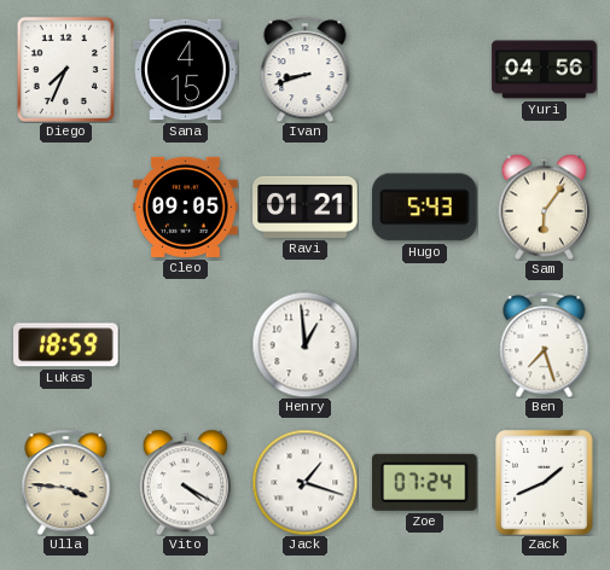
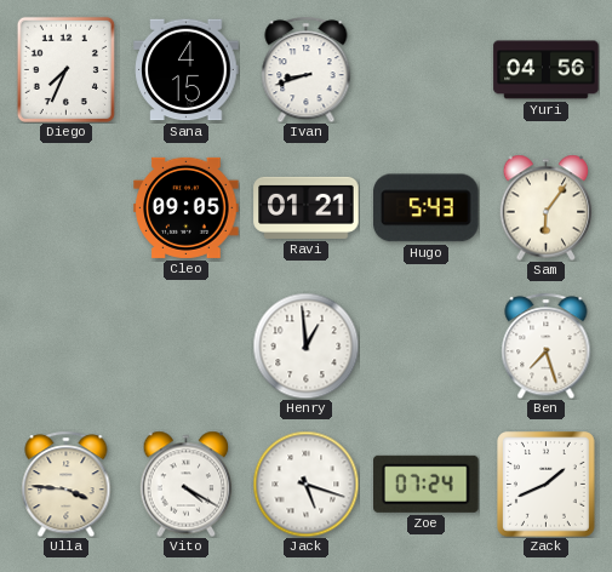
Lukas: 18:59 -> none (66, 345)
Jack: 1:18 -> 5:18 (305, 484)
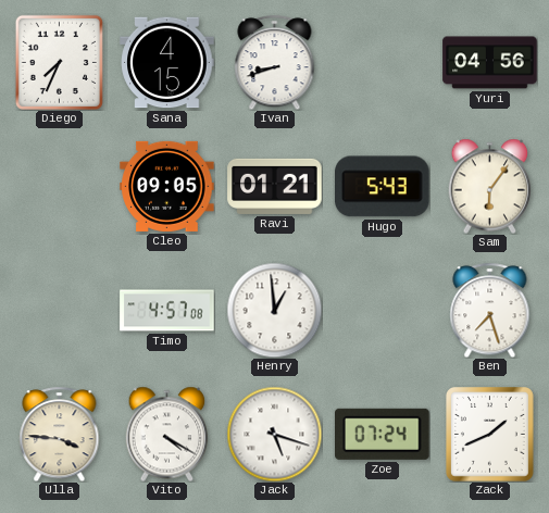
Timo: none -> 4:57 (167, 311)
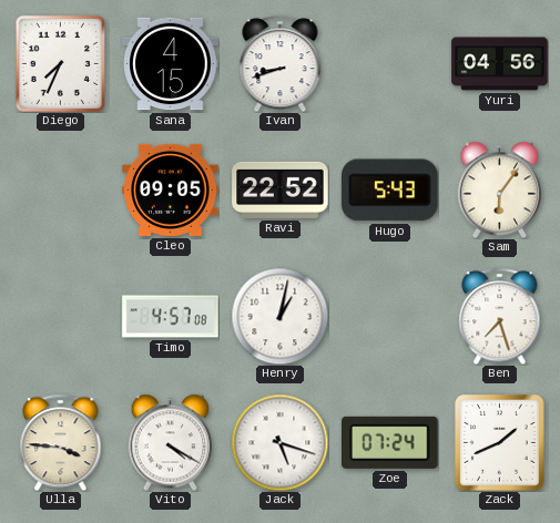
Ravi: 01:21 -> 22:52 (281, 189)
Henry: 12:59 -> 1:02 (279, 316)
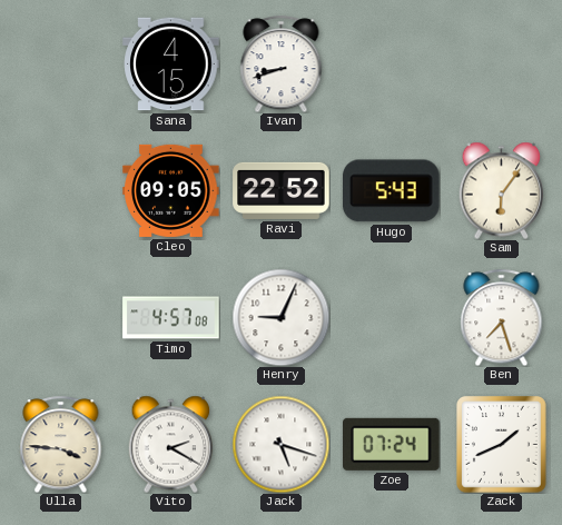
Diego: 7:34 -> none (60, 63)
Yuri: 04:56 -> none (500, 64)
Henry: 1:02 -> 9:04 (280, 317)
Vito: 4:20 -> 2:20 (171, 444)
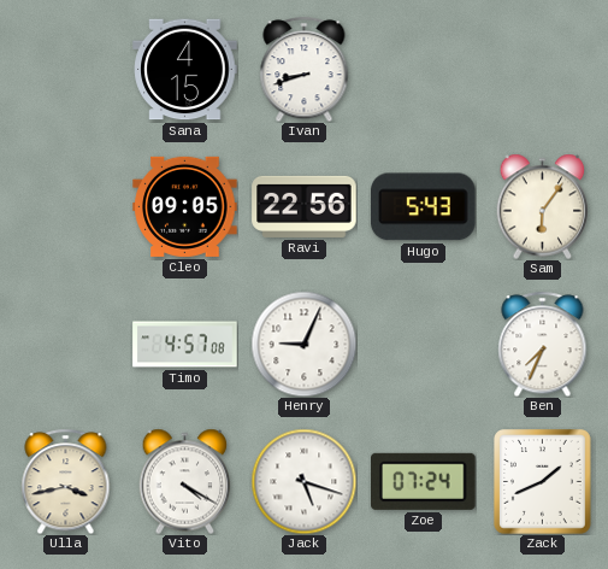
Ravi: 22:52 -> 22:56 (305, 206)
Ben: 7:27 -> 7:34 (543, 344)
Ulla: 3:46 -> 3:43 (66, 481)
Vito: 2:20 -> 4:20 (185, 481)
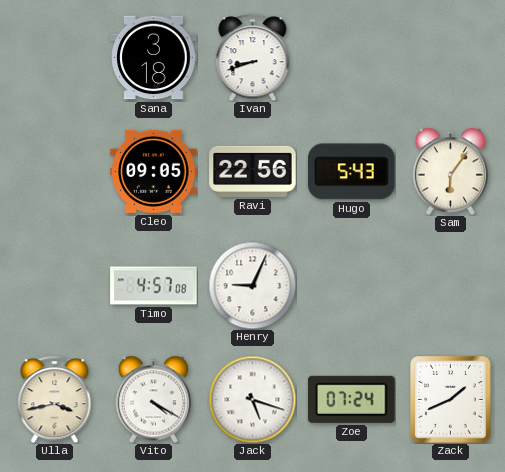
Sana: 4:15 -> 3:18 (154, 58)
Ben: 7:34 -> none (543, 344)
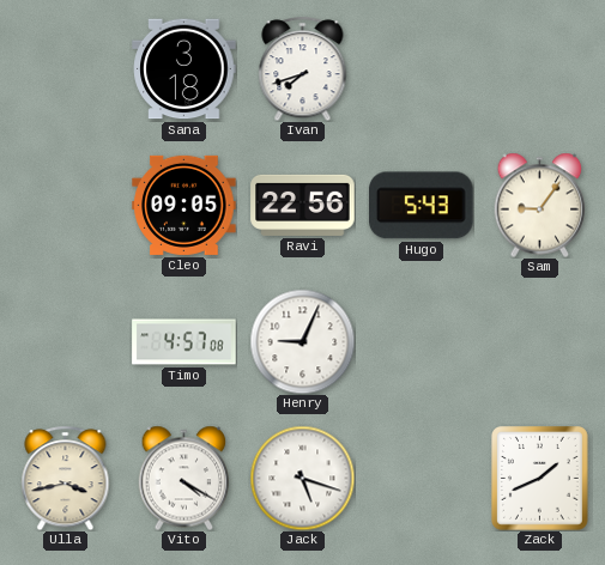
Ivan: 8:42 -> 7:42 (303, 68)
Sam: 6:06 -> 9:06 (540, 205)
Zoe: 07:24 -> none (352, 399)
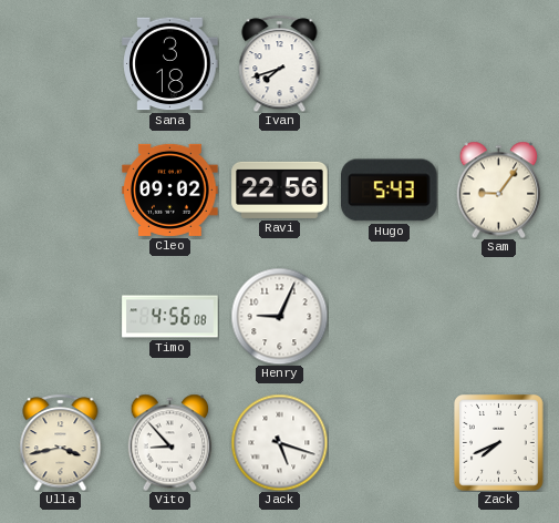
Cleo: 09:05 -> 09:02 (170, 189)
Timo: 4:57 -> 4:56 (170, 317)
Vito: 4:20 -> 8:53 (170, 442)
Zack: 1:41 -> 7:41 (499, 443)
